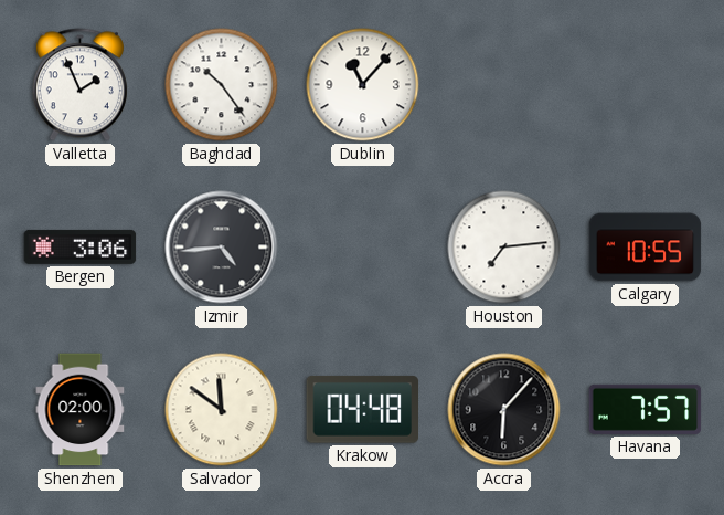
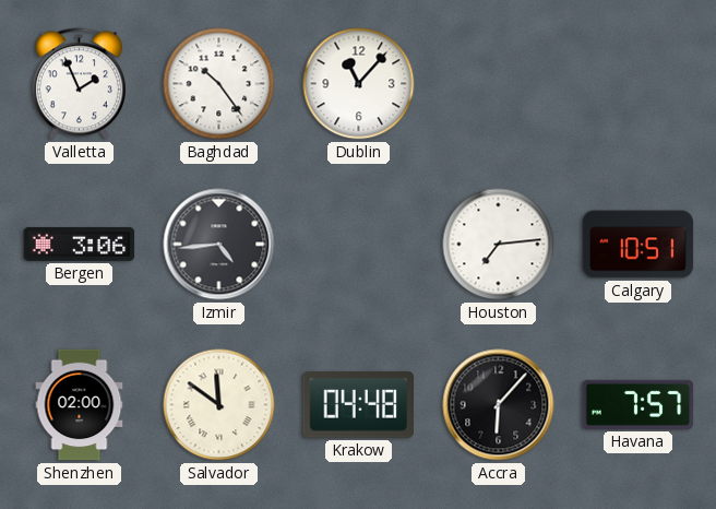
Calgary: 10:55 -> 10:51 (639, 245)
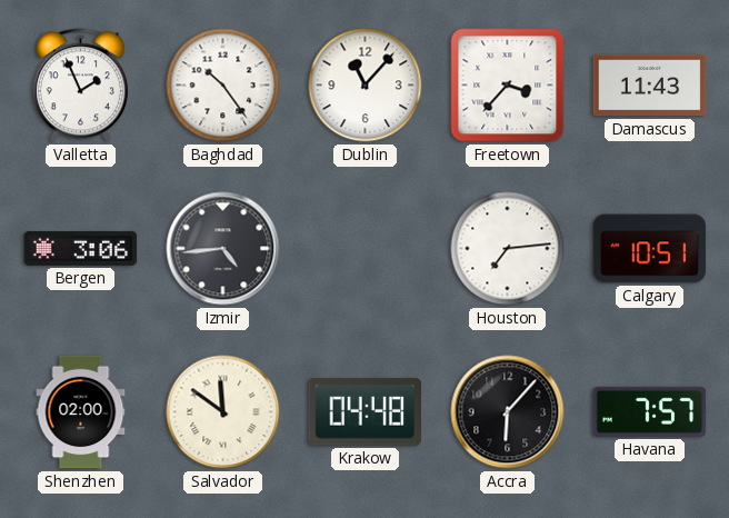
Freetown: none -> 3:37 (508, 86)
Damascus: none -> 11:43 (650, 86)
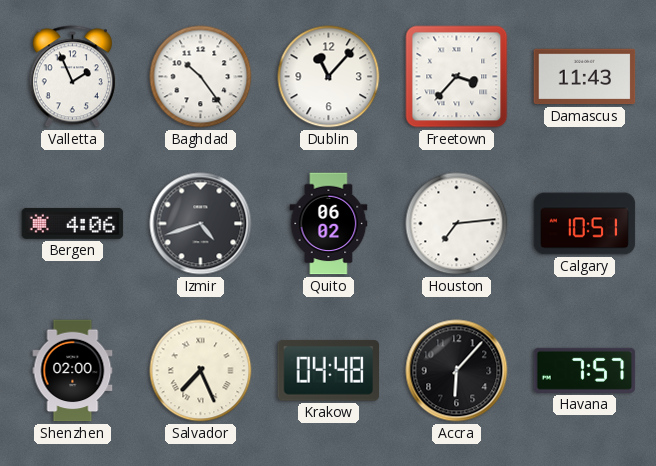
Bergen: 3:06 -> 4:06 (73, 223)
Izmir: 4:44 -> 4:42 (201, 224)
Quito: none -> 06:02 (329, 224)
Salvador: 11:51 -> 7:26 (201, 371)
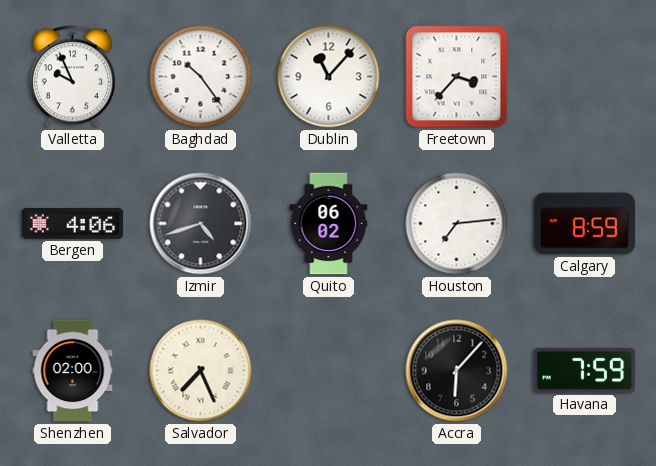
Valletta: 1:56 -> 9:56 (72, 77)
Damascus: 11:43 -> none (585, 77)
Calgary: 10:51 -> 8:59 (585, 224)
Krakow: 04:48 -> none (329, 370)
Havana: 7:57 -> 7:59 (585, 370)
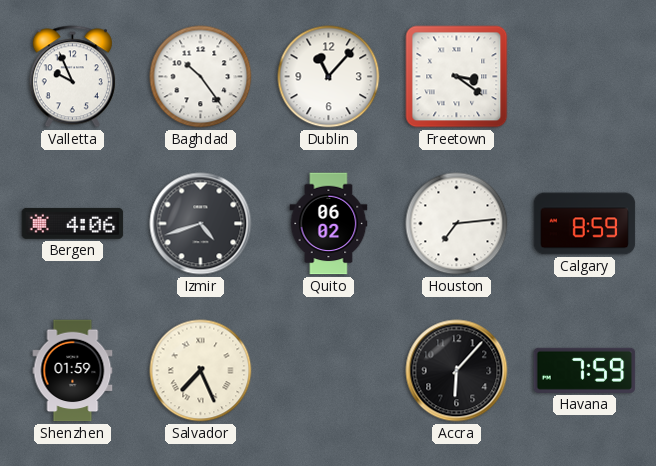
Freetown: 3:37 -> 3:21 (457, 77)
Shenzhen: 02:00 -> 01:59 (73, 371)
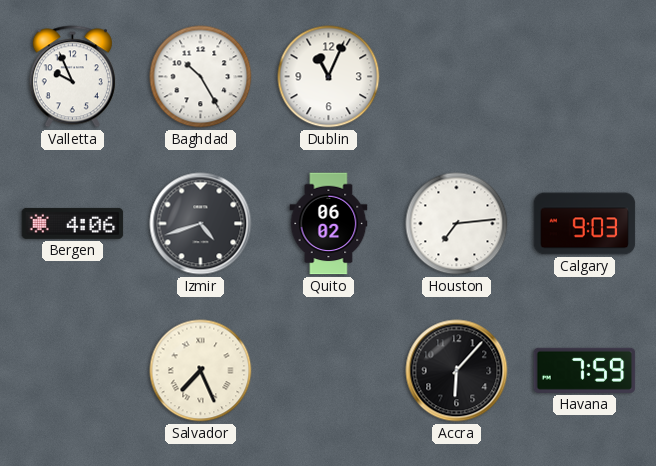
Baghdad: 10:24 -> 10:25 (201, 77)
Dublin: 11:07 -> 11:04 (329, 77)
Freetown: 3:21 -> none (457, 77)
Calgary: 8:59 -> 9:03 (585, 224)
Shenzhen: 01:59 -> none (73, 371)
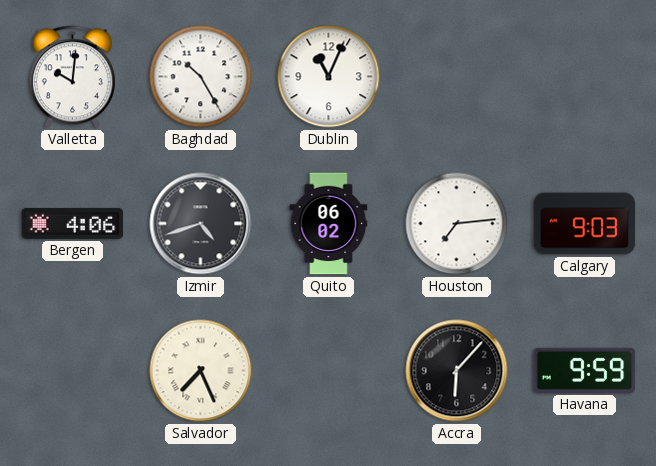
Valletta: 9:56 -> 10:01 (72, 77)
Havana: 7:59 -> 9:59 (585, 370)
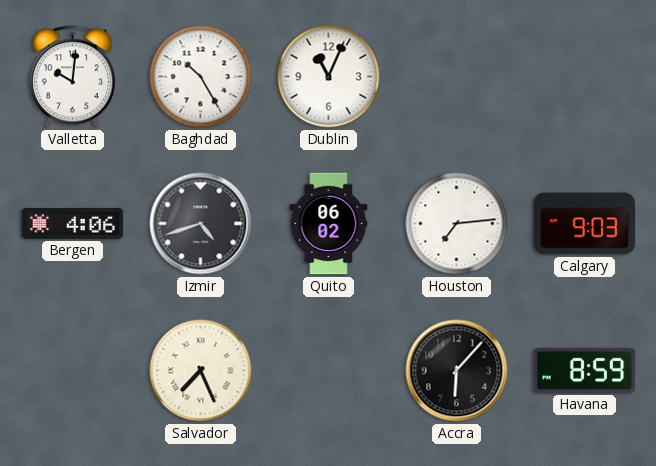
Havana: 9:59 -> 8:59 (585, 370)
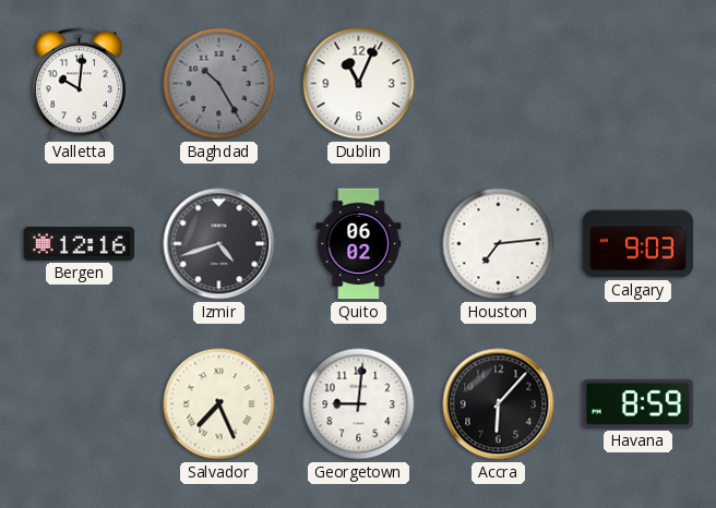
Baghdad dial: white -> grey (219, 84)
Bergen: 4:06 -> 12:16 (80, 243)
Georgetown: none -> 9:01 (359, 404)
